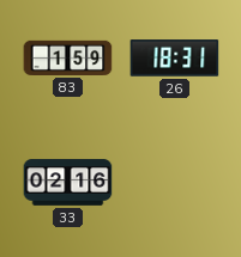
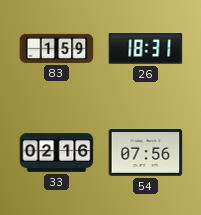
54: none -> 07:56 (146, 153)
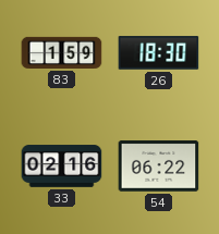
26: 18:31 -> 18:30 (159, 53)
54: 07:56 -> 06:22 (159, 167)
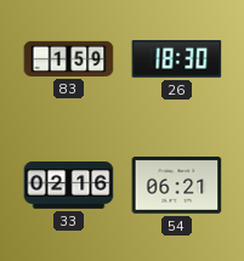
54: 06:22 -> 06:21 (177, 186)
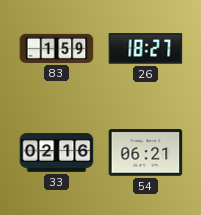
26: 18:30 -> 18:27 (146, 49)
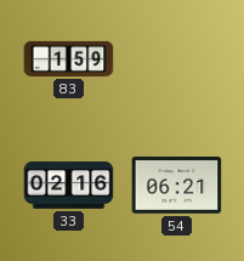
26: 18:27 -> none (146, 49)
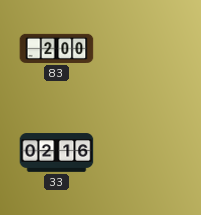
83: 1:59 -> 2:00 (57, 48)
54: 06:21 -> none (177, 186)
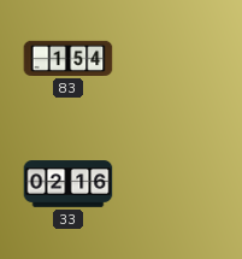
83: 2:00 -> 1:54 (69, 58)
